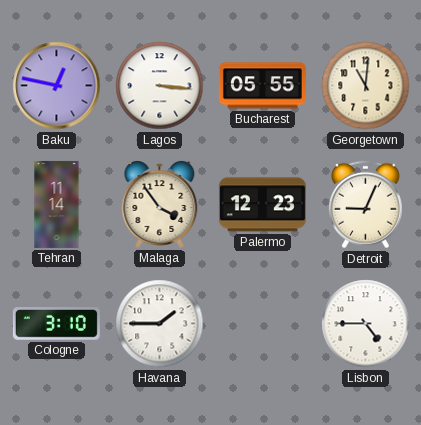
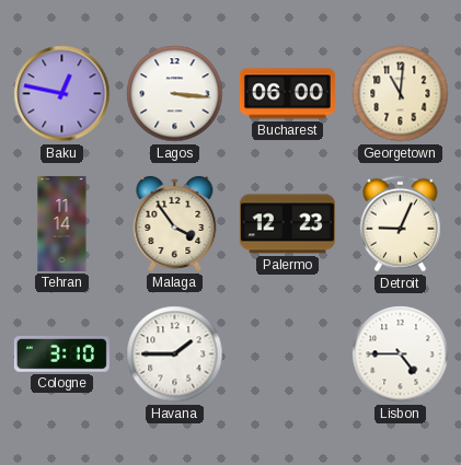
Bucharest: 05:55 -> 06:00 (287, 94)
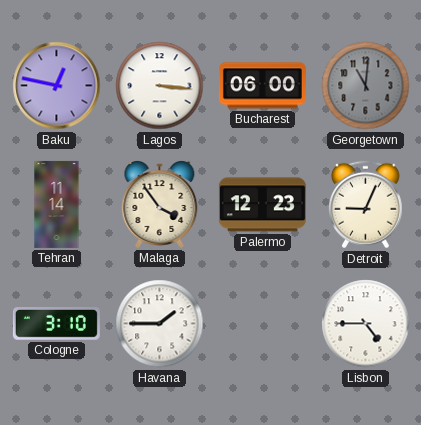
Georgetown dial: cream -> grey (366, 86)
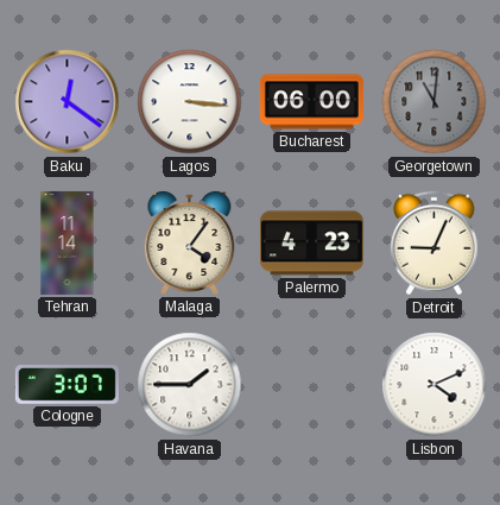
Baku: 12:47 -> 12:21 (68, 102)
Malaga: 3:54 -> 4:06 (190, 242)
Palermo: 12:23 -> 4:23 (311, 244)
Cologne: 3:10 -> 3:07 (67, 385)
Lisbon: 4:45 -> 4:11 (435, 385)
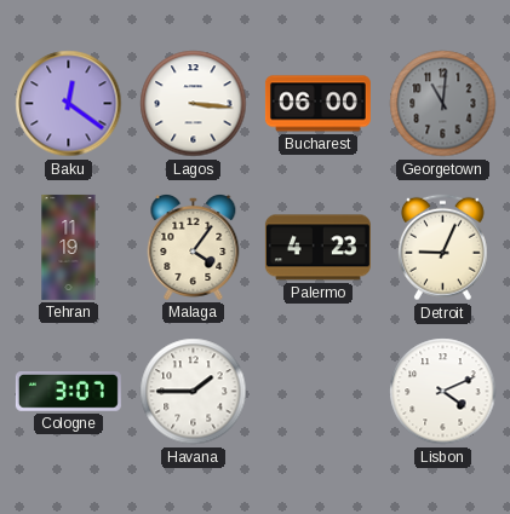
Tehran: 11:14 -> 11:19 (69, 247)
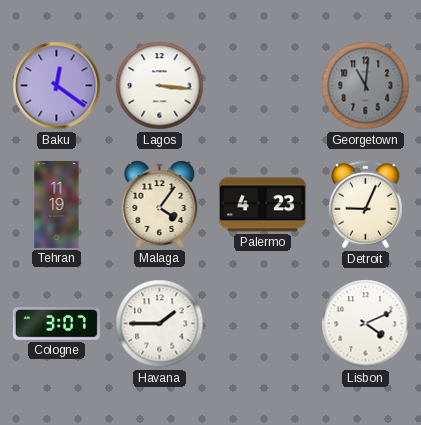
Bucharest: 06:00 -> none (317, 104)
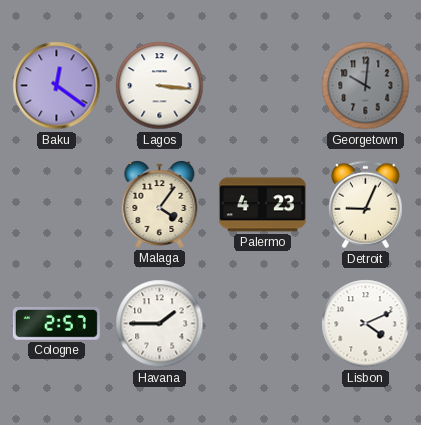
Georgetown: 11:01 -> 10:01 (366, 86)
Tehran: 11:19 -> none (57, 204)
Cologne: 3:07 -> 2:57 (56, 324)
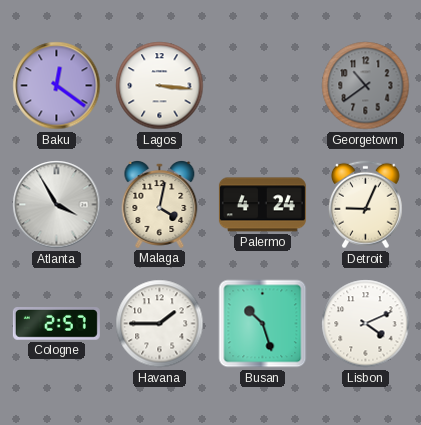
Georgetown: 10:01 -> 10:39 (366, 86)
Atlanta: none -> 3:55 (57, 205)
Malaga: 4:06 -> 4:02 (160, 204)
Palermo: 4:23 -> 4:24 (262, 205)
Busan: none -> 10:27 (263, 324)
